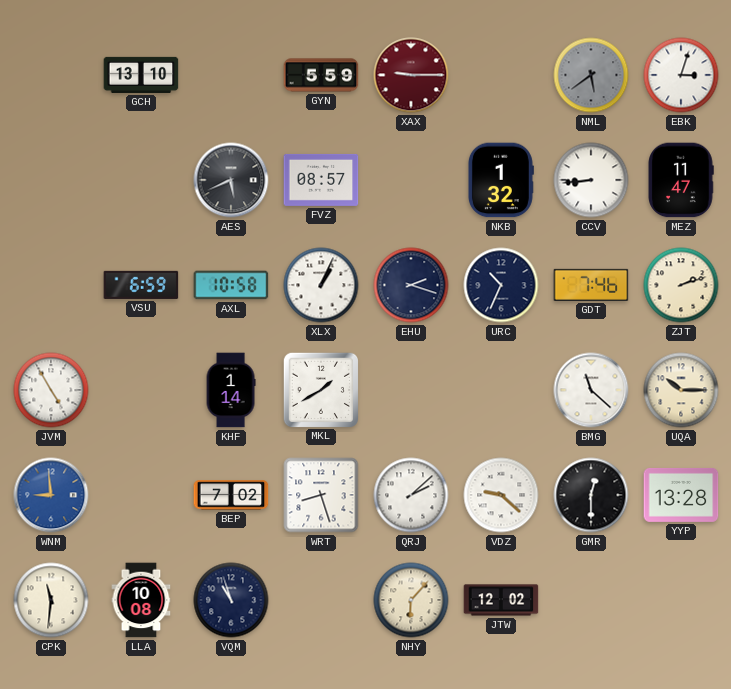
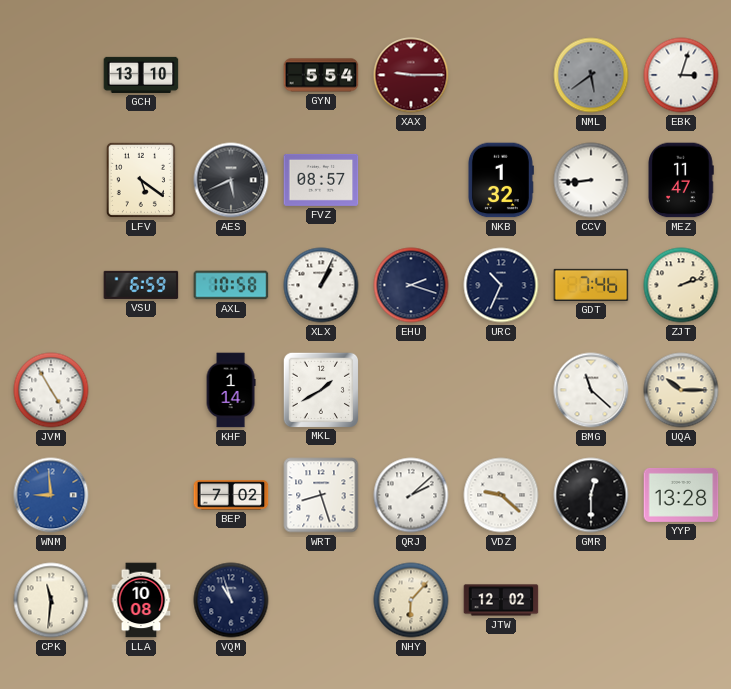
GYN: 5:59 -> 5:54 (321, 75)
LFV: none -> 5:21 (141, 180)
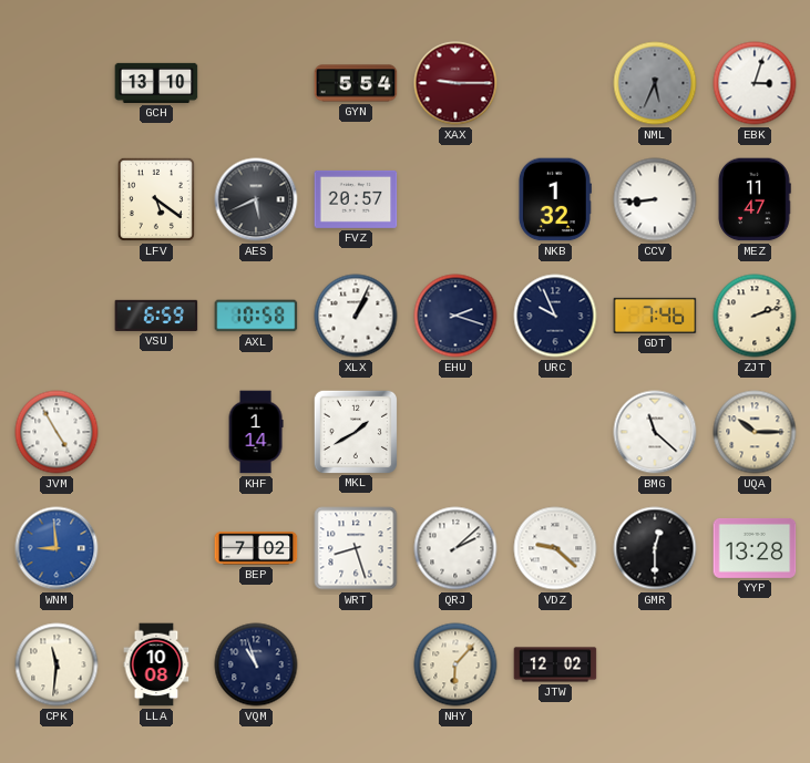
NML: 5:39 -> 5:34 (655, 83)
FVZ: 08:57 -> 20:57 (356, 199)
URC: 10:34 -> 9:56 (555, 316)
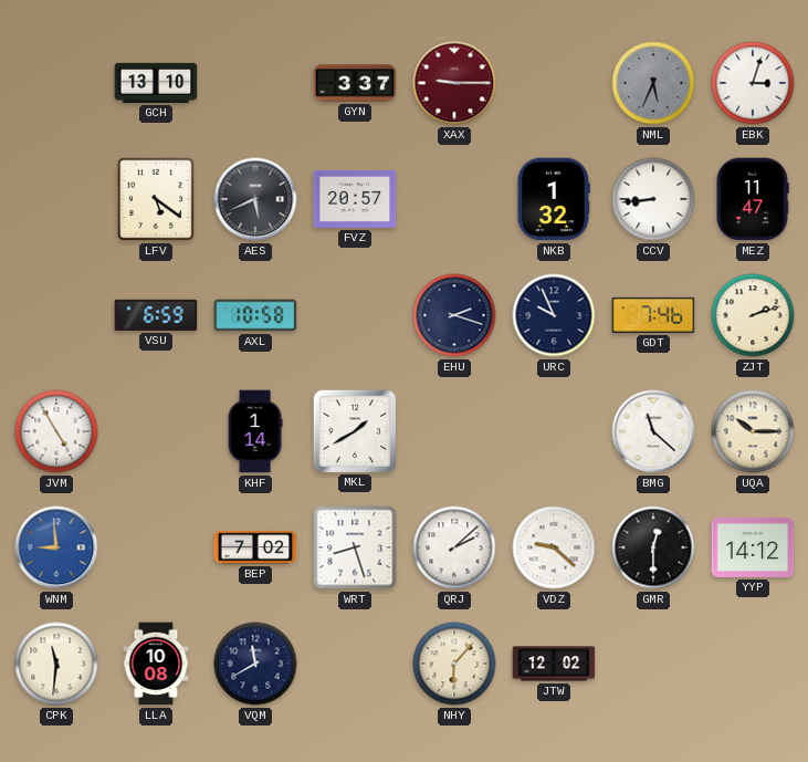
GYN: 5:54 -> 3:37 (355, 83)
XLX: 1:04 -> none (356, 316)
YYP: 13:28 -> 14:12 (753, 547)
VQM: 10:57 -> 11:40 (255, 664)
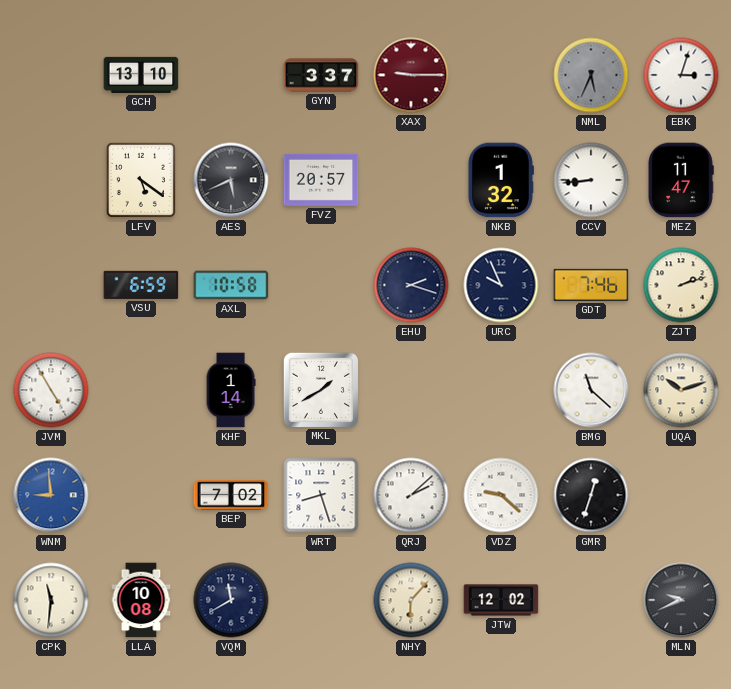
UQA: 10:15 -> 10:12 (681, 390)
GMR: 12:30 -> 12:33 (591, 495)
YYP: 14:12 -> none (753, 547)
MLN: none -> 9:41 (681, 600)
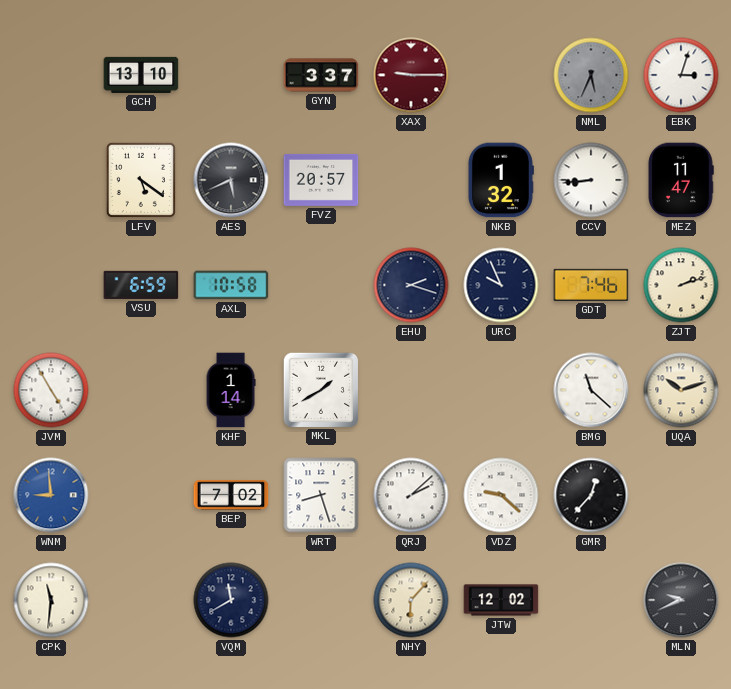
GMR: 12:33 -> 12:37 (591, 495)
LLA: 10:08 -> none (141, 600)
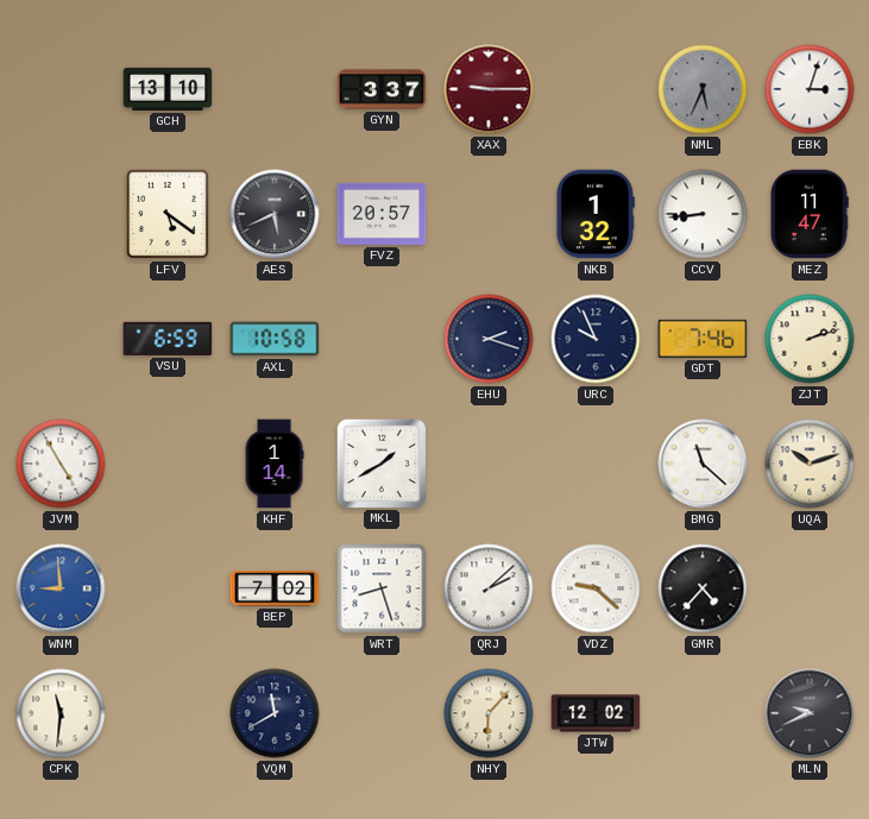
GMR: 12:37 -> 4:37 (703, 588)
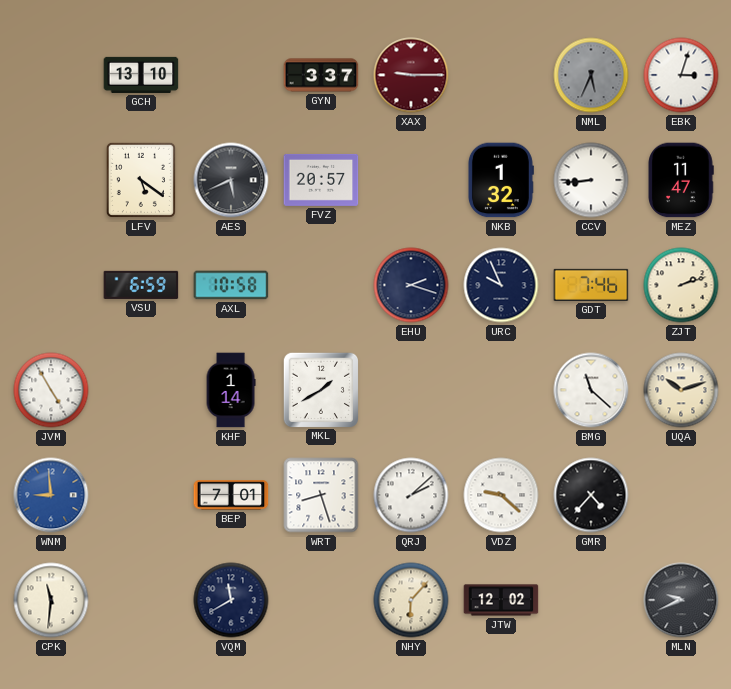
BEP: 7:02 -> 7:01 (231, 495)
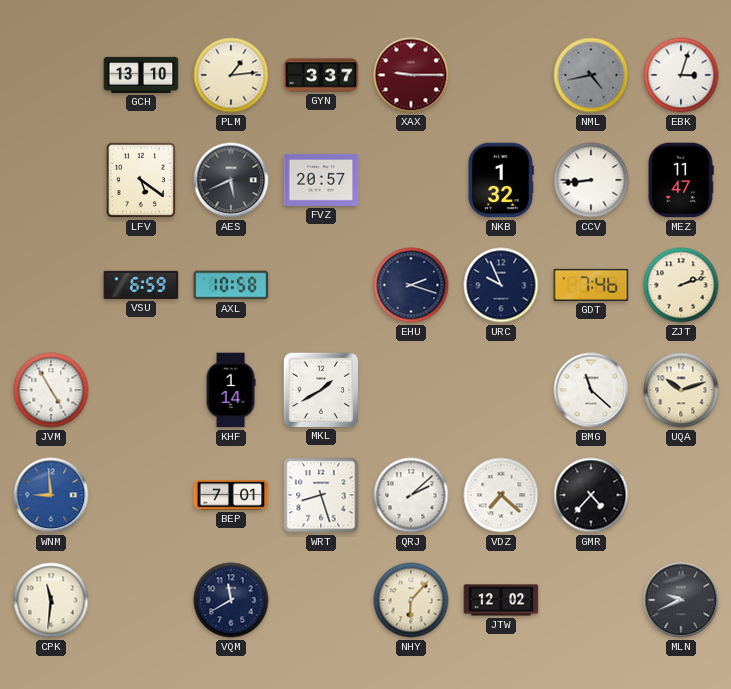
PLM: none -> 1:14 (231, 75)
NML: 5:34 -> 4:43 (591, 75)
VDZ: 9:22 -> 7:22 (501, 495)
